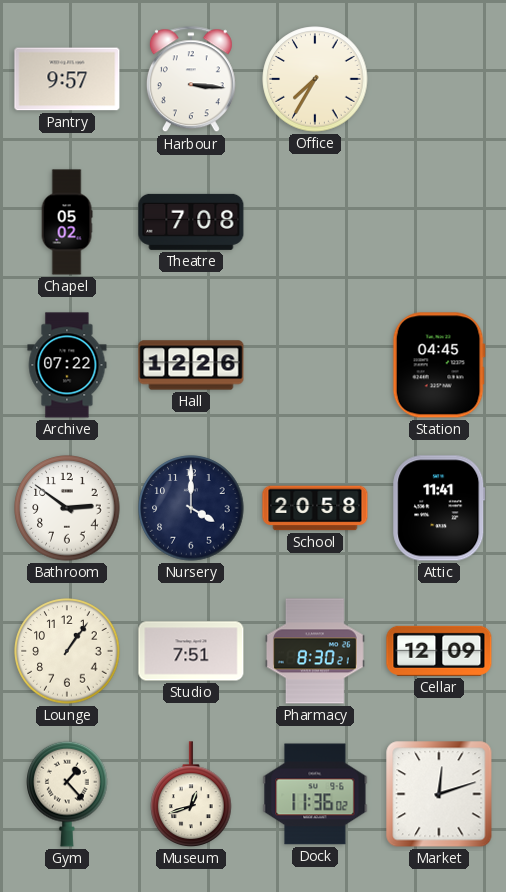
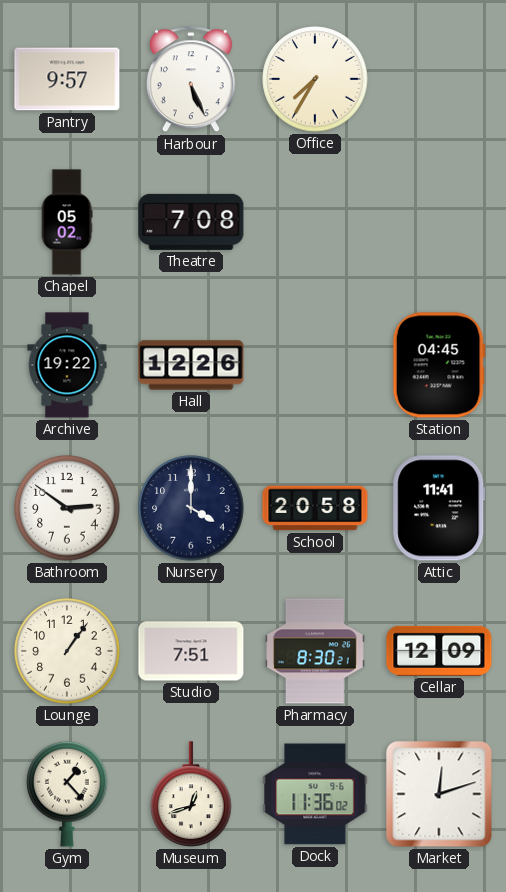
Harbour: 3:16 -> 5:26 (191, 80)
Archive: 07:22 -> 19:22 (67, 365)
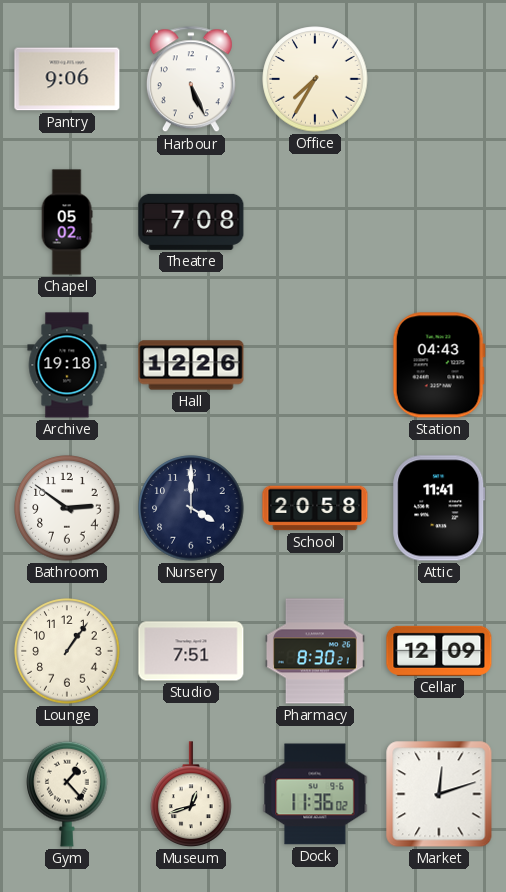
Pantry: 9:57 -> 9:06 (67, 79)
Archive: 19:22 -> 19:18 (67, 365)
Station: 04:45 -> 04:43 (439, 365)
